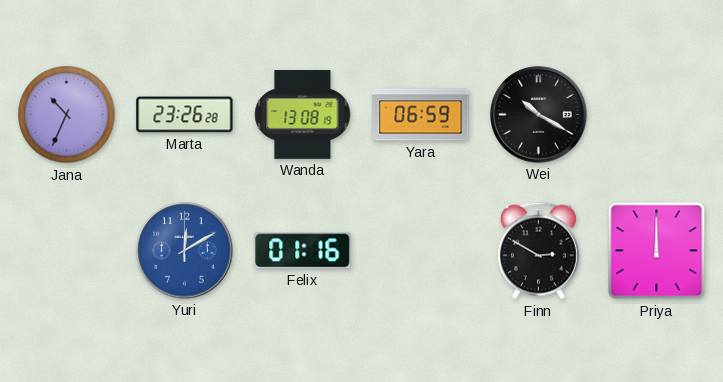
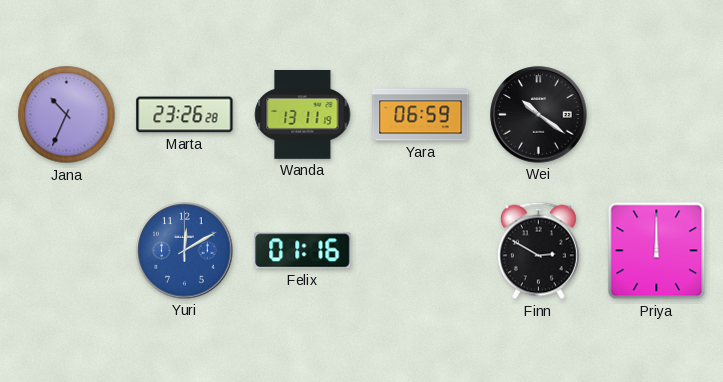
Wanda: 13:08 -> 13:11 (303, 115)
Wei: 10:20 -> 10:21 (539, 115)
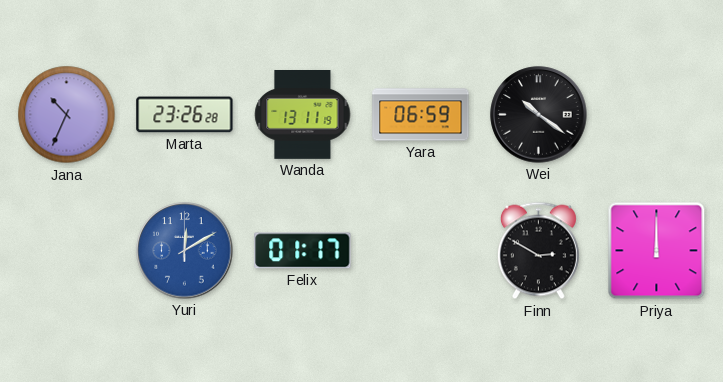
Felix: 01:16 -> 01:17 (303, 251)
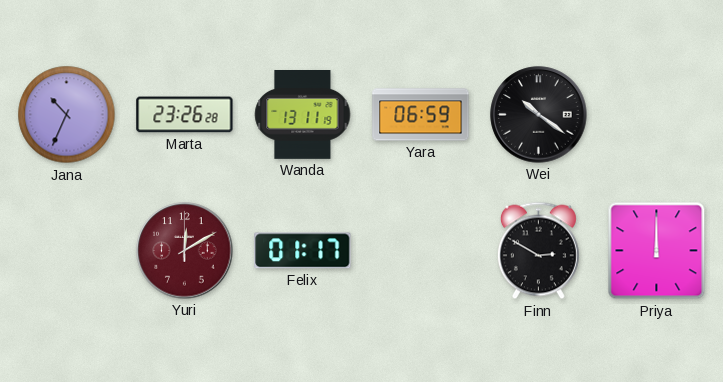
Yuri dial: blue -> burgundy (185, 251)
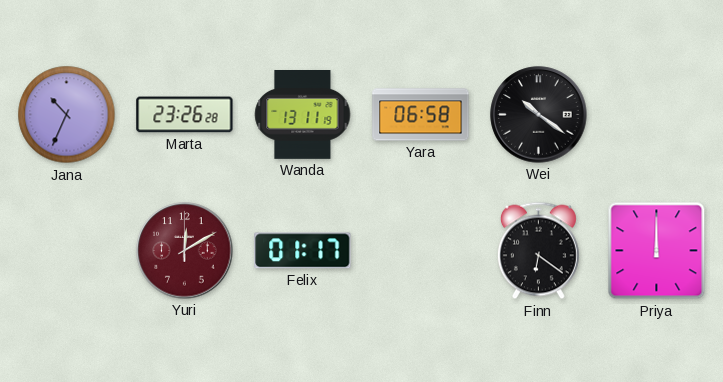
Yara: 06:59 -> 06:58 (421, 115)
Finn: 2:50 -> 6:21 (538, 251)
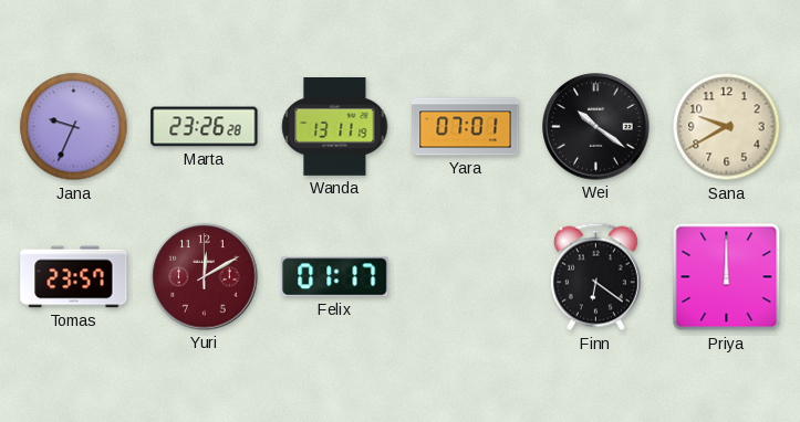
Jana: 10:34 -> 9:34 (74, 127)
Yara: 06:58 -> 07:01 (466, 127)
Sana: none -> 9:40 (727, 127)
Tomas: none -> 23:57 (74, 277)
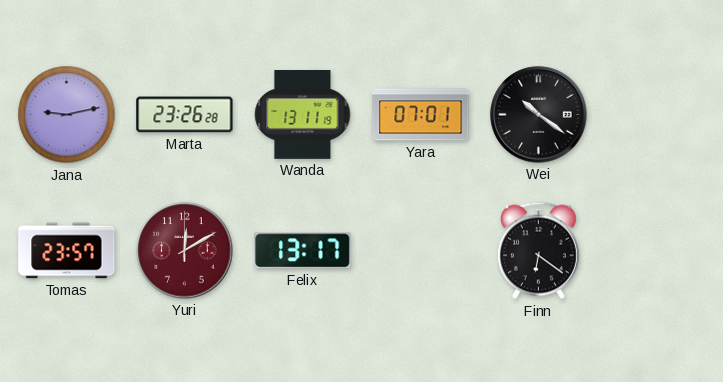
Jana: 9:34 -> 9:13 (67, 115)
Sana: 9:40 -> none (727, 127)
Felix: 01:17 -> 13:17 (303, 251)
Priya: 12:00 -> none (727, 277)
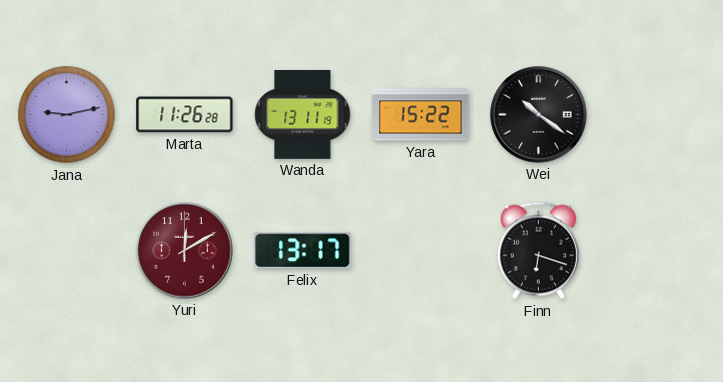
Marta: 23:26 -> 11:26 (185, 115)
Yara: 07:01 -> 15:22 (421, 115)
Tomas: 23:57 -> none (67, 251)
Finn: 6:21 -> 6:18 (538, 251)
